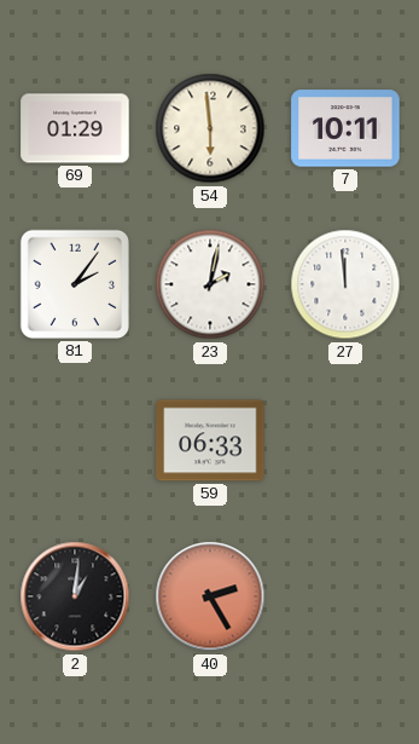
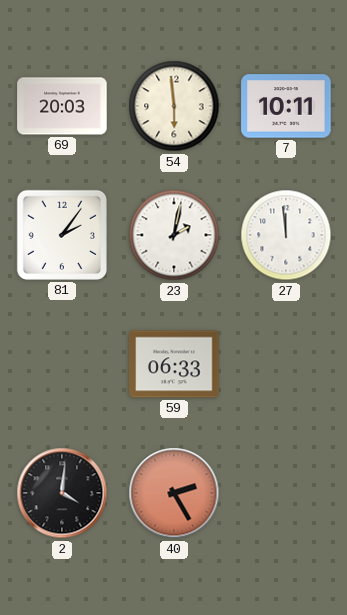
69: 01:29 -> 20:03 (62, 106)
2: 1:01 -> 4:01 (62, 493)
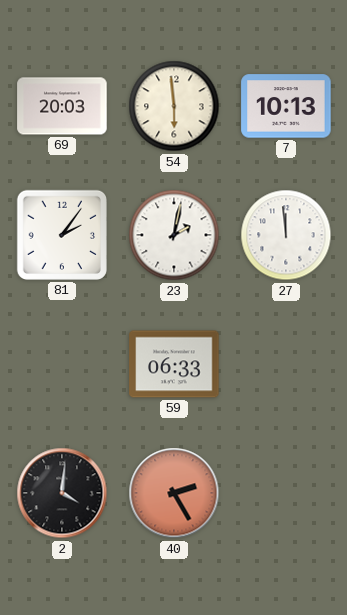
7: 10:11 -> 10:13 (286, 106)
